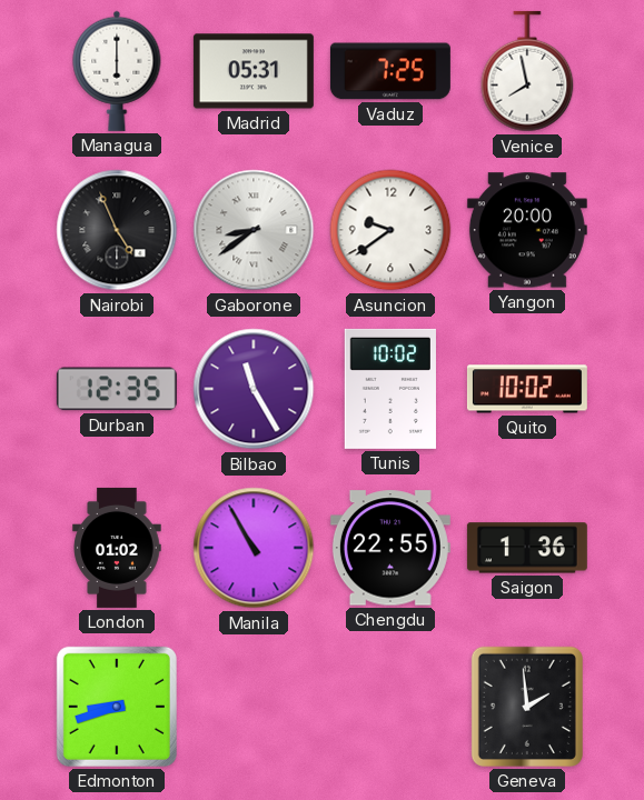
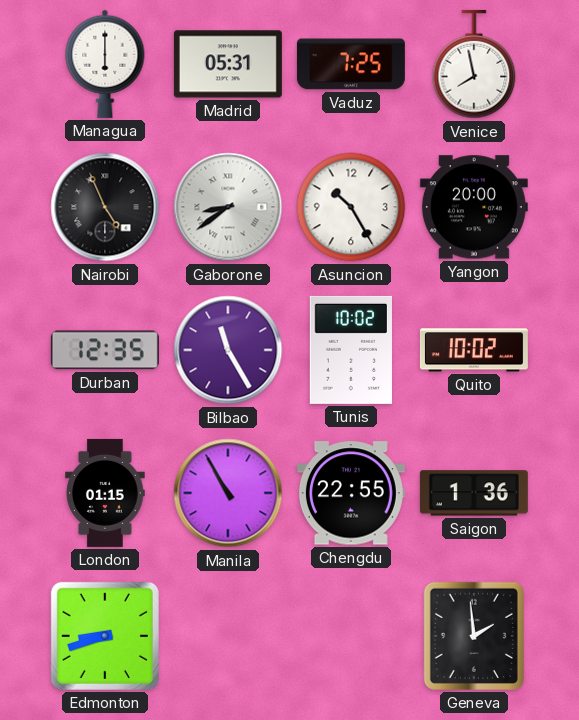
Asuncion: 9:39 -> 10:25 (351, 207)
London: 01:02 -> 01:15 (105, 493)
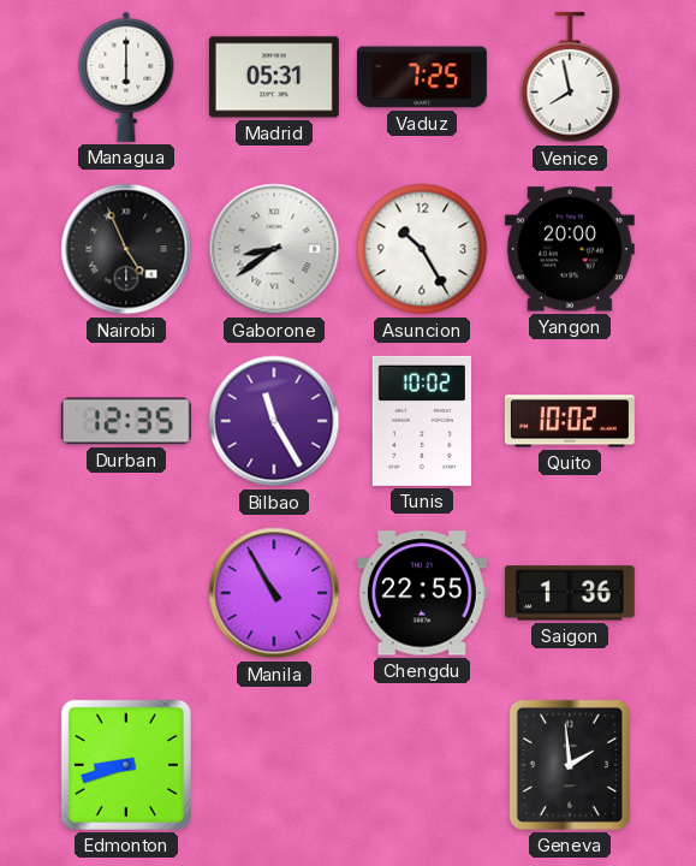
London: 01:15 -> none (105, 493)
